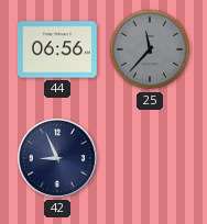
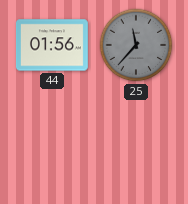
44: 06:56 -> 01:56 (52, 45)
42: 8:56 -> none (57, 158)
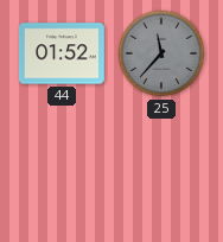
44: 01:56 -> 01:52 (62, 53)
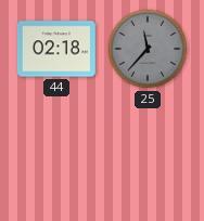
44: 01:52 -> 02:18 (56, 49)
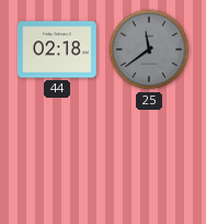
25: 11:37 -> 11:39 (149, 49)
